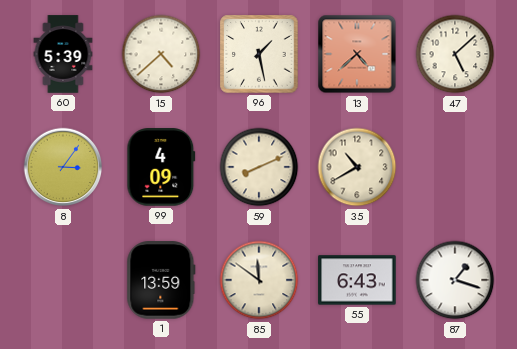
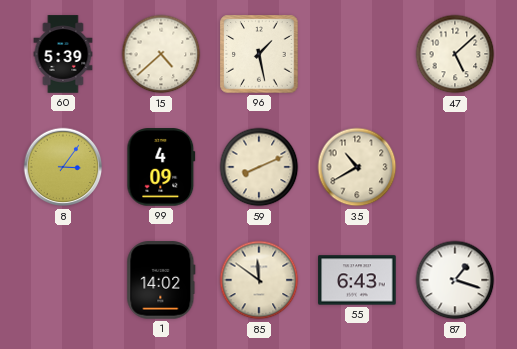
13: 4:38 -> none (357, 54)
1: 13:59 -> 14:02 (161, 280)
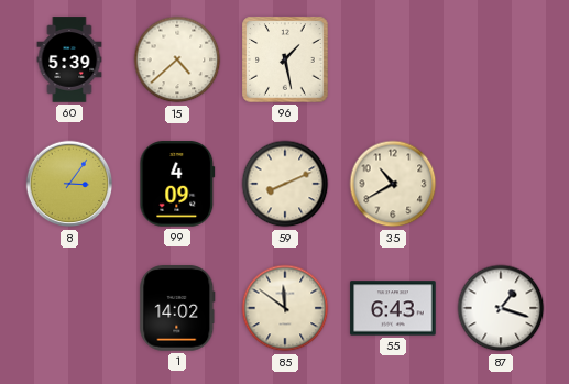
47: 5:08 -> none (455, 54)
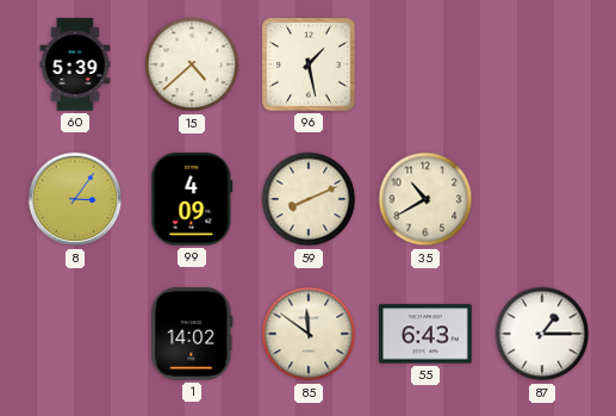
87: 1:18 -> 1:15 (542, 334)
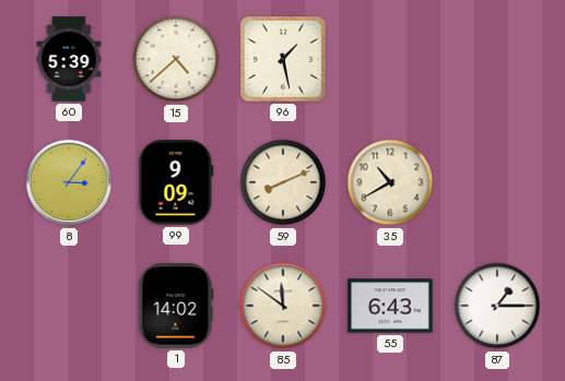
99: 4:09 -> 9:09 (176, 182)
